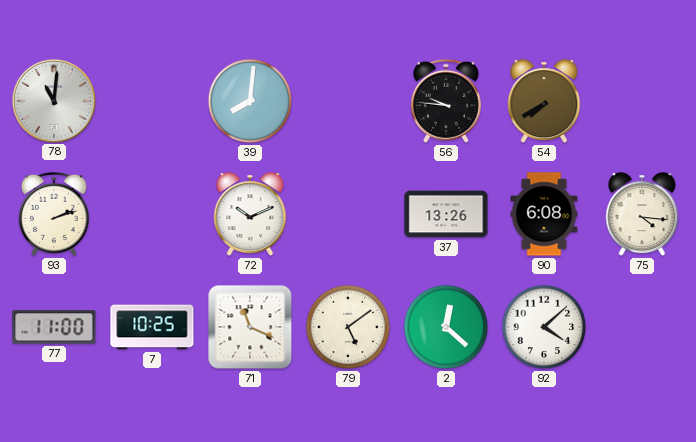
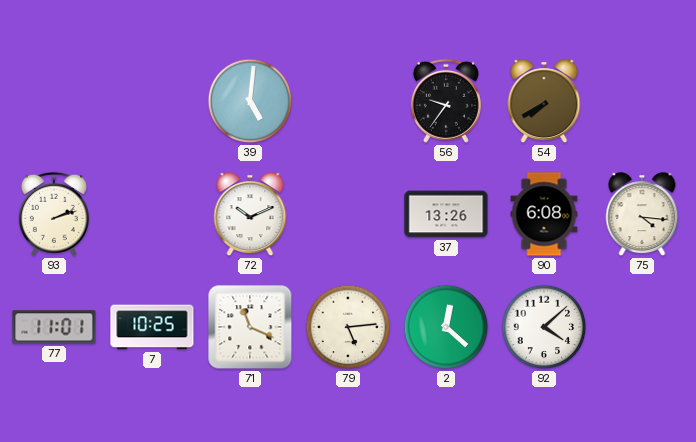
78: 11:01 -> none (53, 100)
39: 8:01 -> 5:01 (250, 101)
56: 9:46 -> 9:36 (446, 101)
77: 11:00 -> 11:01 (54, 327)
79: 5:09 -> 5:14 (348, 327)
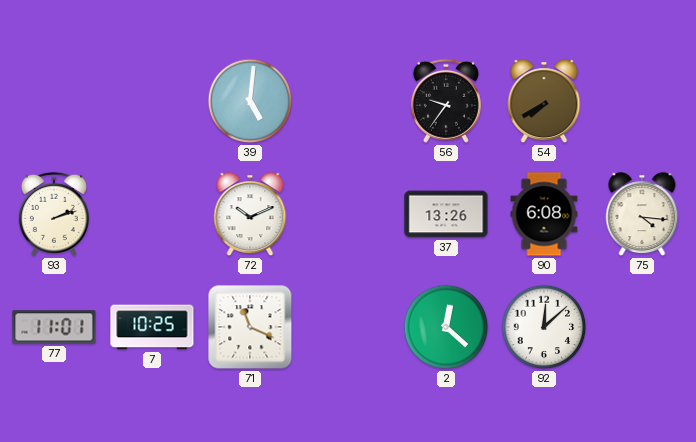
79: 5:14 -> none (348, 327)
92: 4:08 -> 12:08 (544, 327)
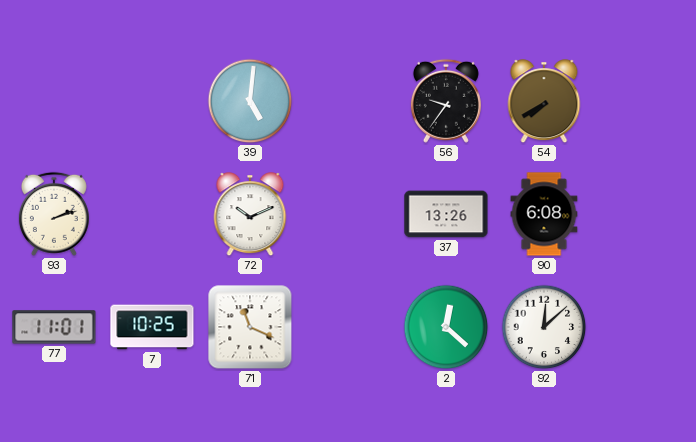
75: 4:16 -> none (642, 215)
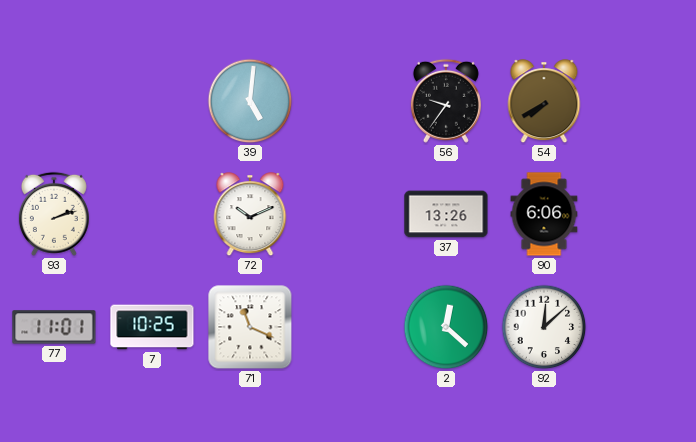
90: 6:08 -> 6:06 (544, 214)
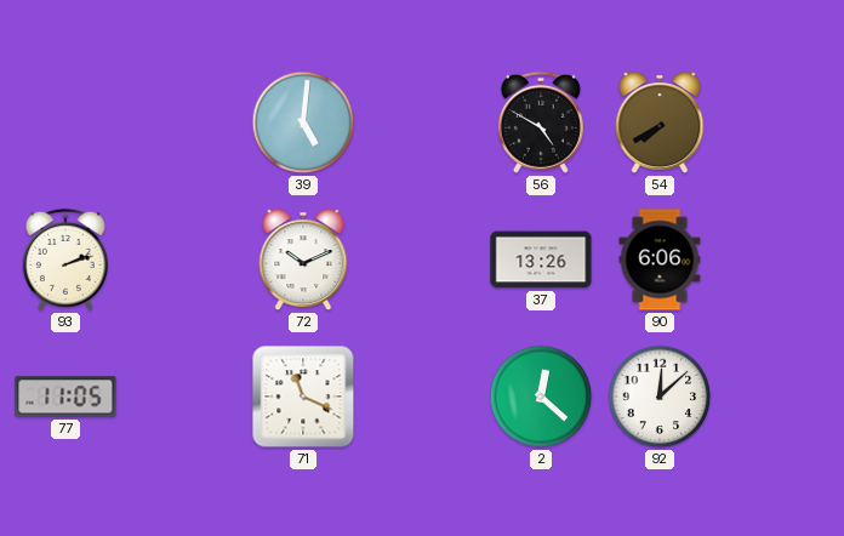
56: 9:36 -> 4:50 (541, 122)
77: 11:01 -> 11:05 (65, 397)
7: 10:25 -> none (152, 327)
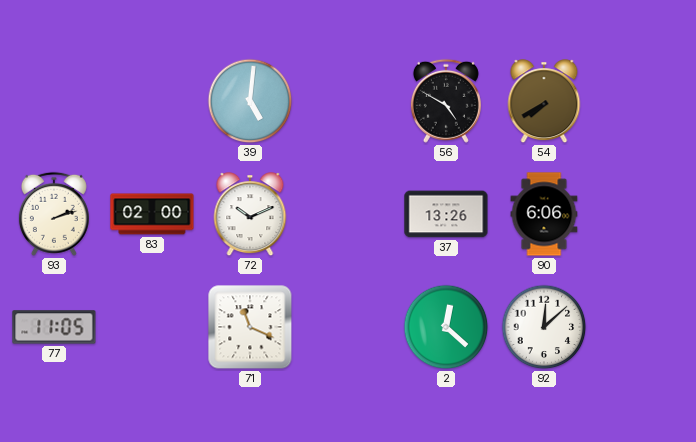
83: none -> 02:00 (152, 214)
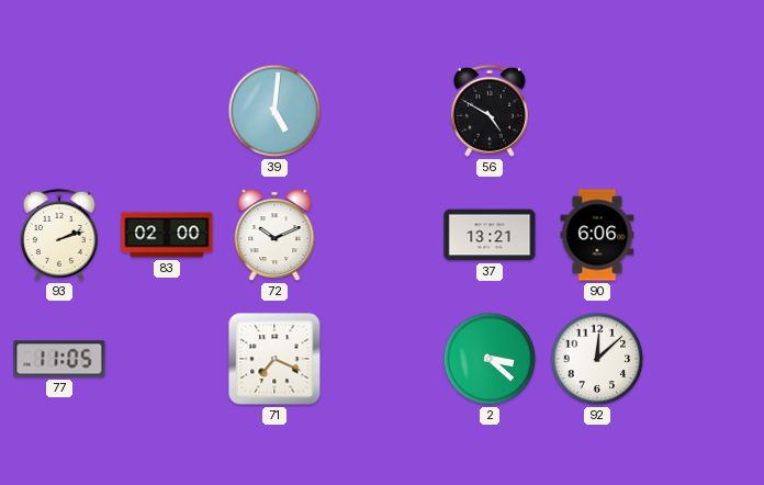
54: 7:40 -> none (544, 102)
37: 13:26 -> 13:21 (490, 235)
71: 11:19 -> 7:19 (274, 359)
2: 12:22 -> 3:22 (490, 359)
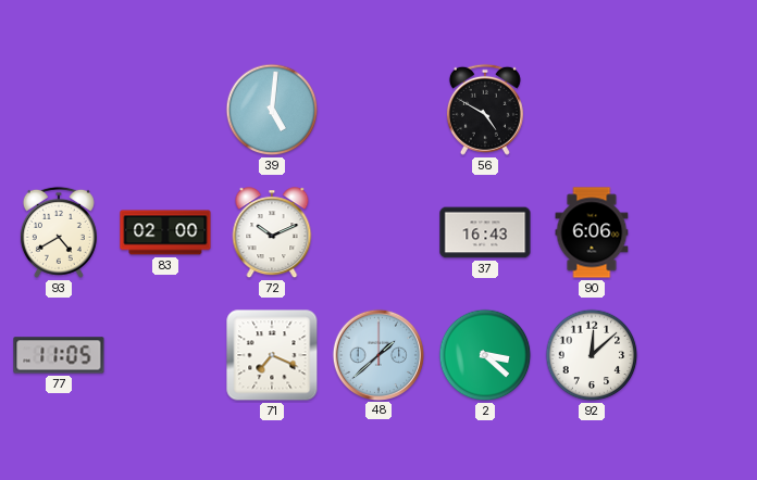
93: 2:12 -> 4:40 (59, 232)
37: 13:21 -> 16:43 (485, 232)
48: none -> 1:38 (377, 354)
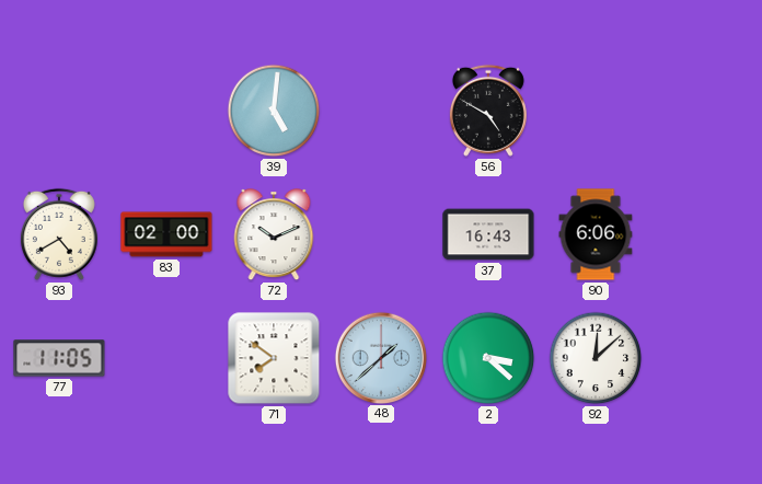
71: 7:19 -> 7:51 (274, 358)
